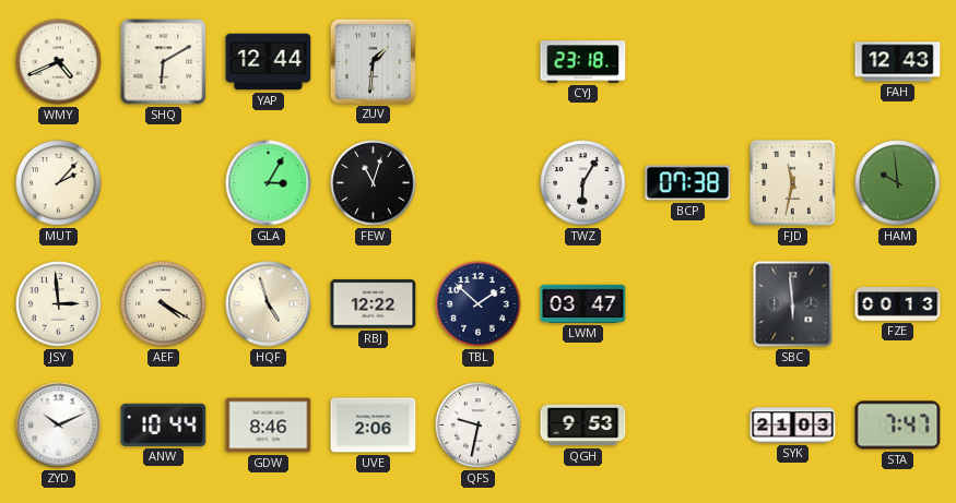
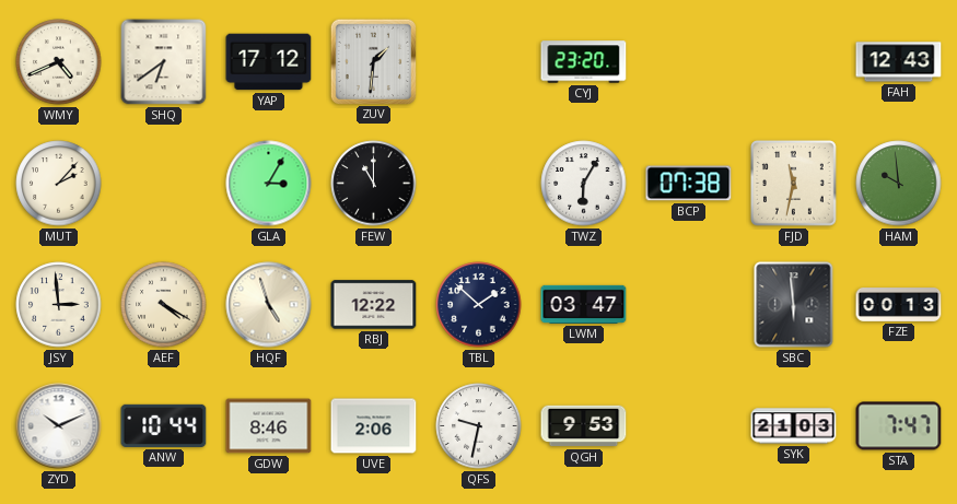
SHQ: 6:10 -> 6:39 (164, 62)
YAP: 12:44 -> 17:12 (269, 62)
CYJ: 23:18 -> 23:20 (584, 62)
FEW: 11:03 -> 11:00 (374, 184)
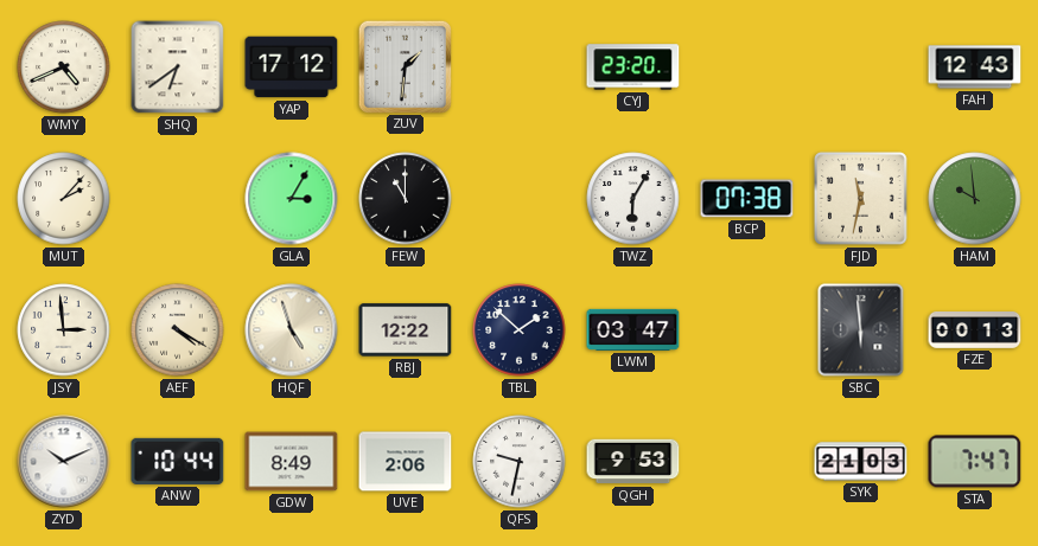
GDW: 8:46 -> 8:49 (292, 462)
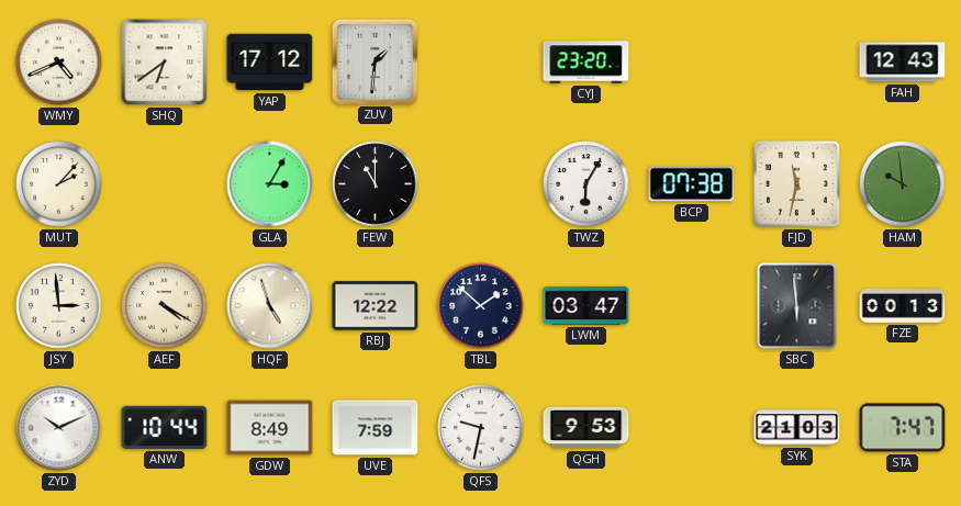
UVE: 2:06 -> 7:59 (376, 428)
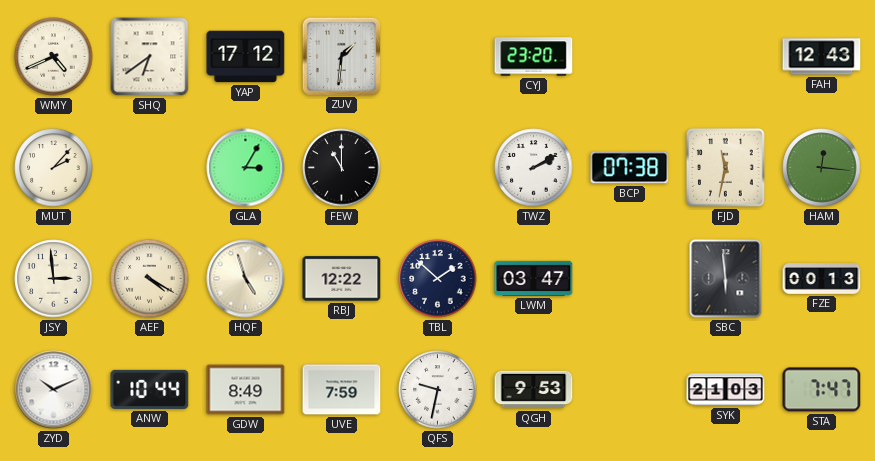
TWZ: 6:05 -> 2:10 (534, 168)
HAM: 9:59 -> 12:16 (822, 168)
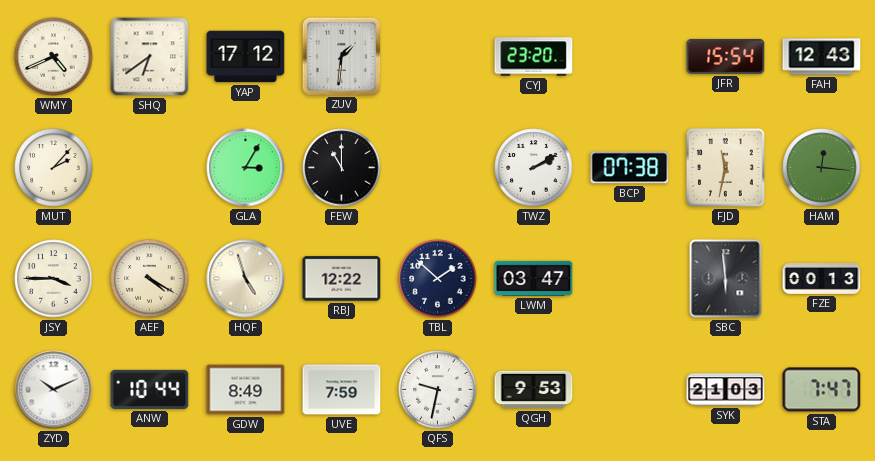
JFR: none -> 15:54 (726, 56)
JSY: 2:59 -> 3:45 (54, 279)
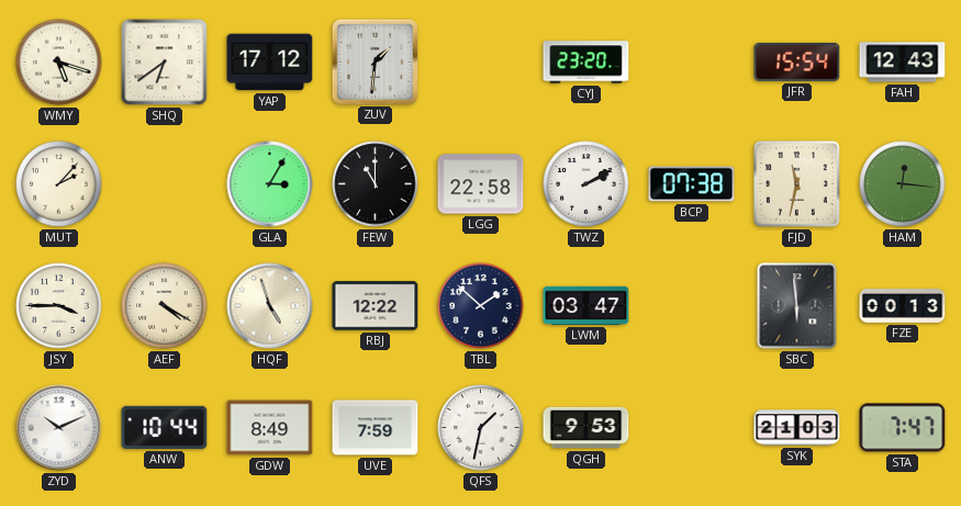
WMY: 4:41 -> 5:18 (59, 63)
LGG: none -> 22:58 (481, 184)
QFS: 9:32 -> 1:32 (481, 428)
